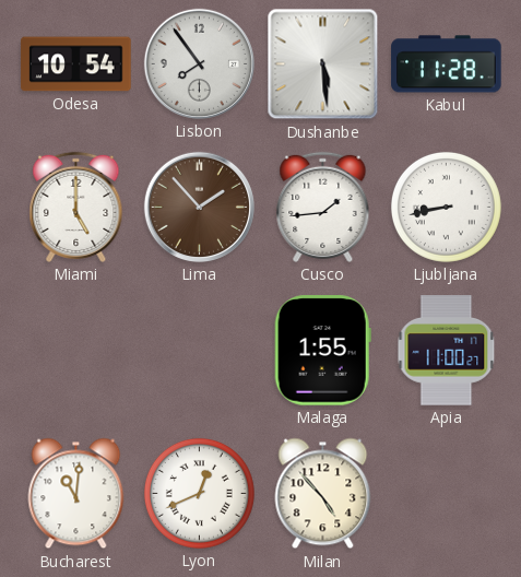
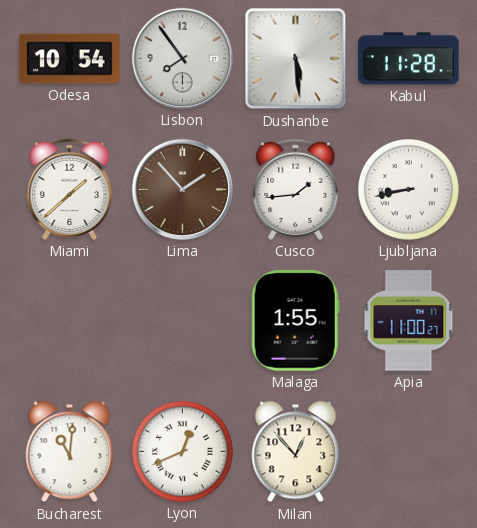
Miami: 5:00 -> 1:38 (70, 189)
Milan: 4:53 -> 12:53 (296, 452)
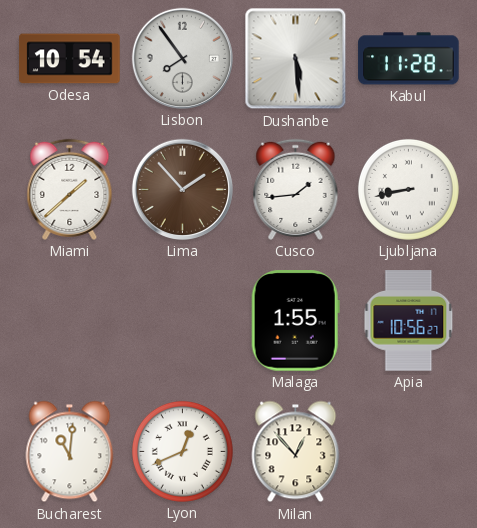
Apia: 11:00 -> 10:56 (409, 321)
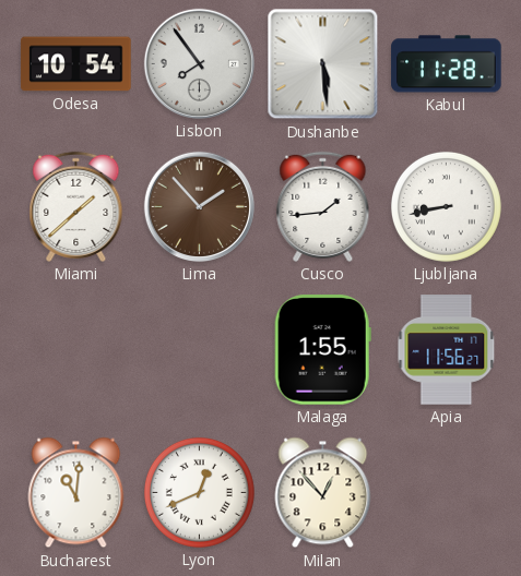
Apia: 10:56 -> 11:56 (447, 350)
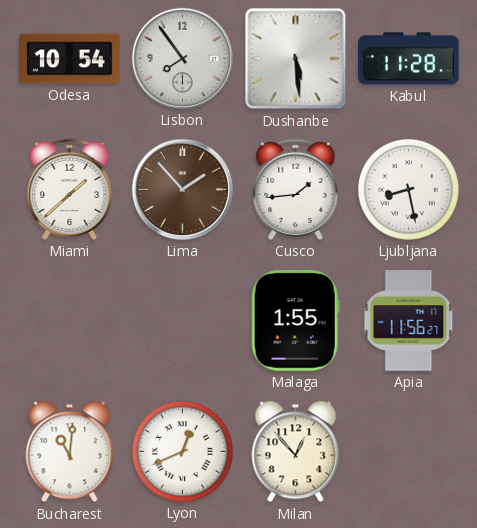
Ljubljana: 8:43 -> 8:28 (408, 189)
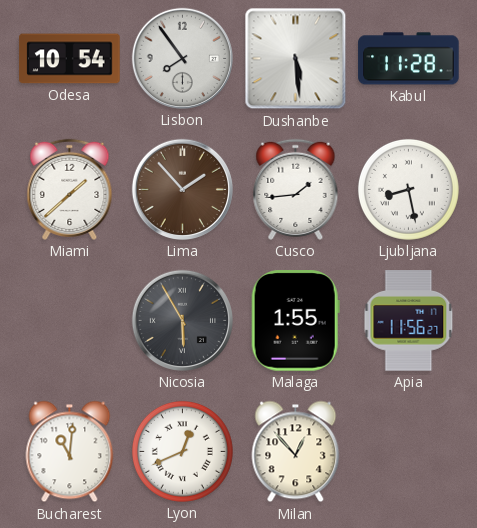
Nicosia: none -> 5:55 (182, 320)
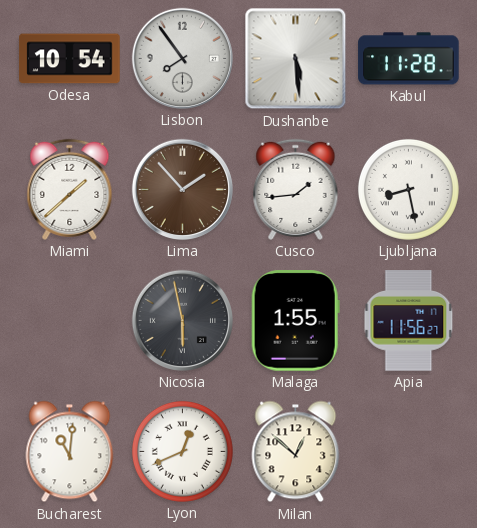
Nicosia: 5:55 -> 5:58 (182, 320)
Milan: 12:53 -> 12:52 (296, 452)
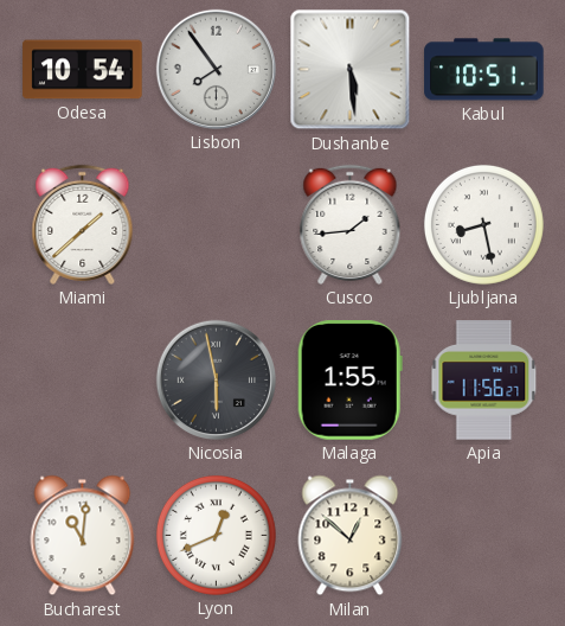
Kabul: 11:28 -> 10:51 (484, 70)
Lima: 1:53 -> none (182, 189)
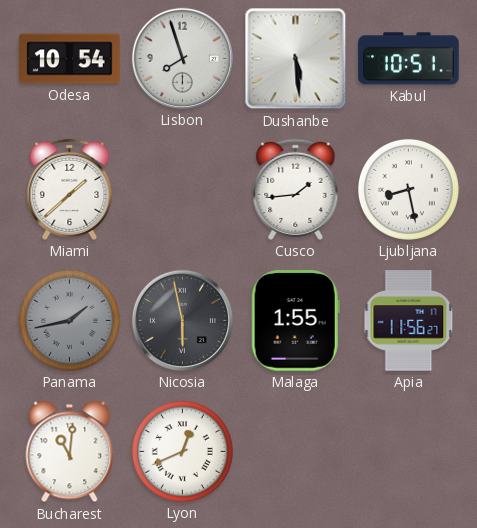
Lisbon: 7:54 -> 7:57 (182, 58)
Panama: none -> 1:43 (69, 320)
Milan: 12:52 -> none (351, 536)
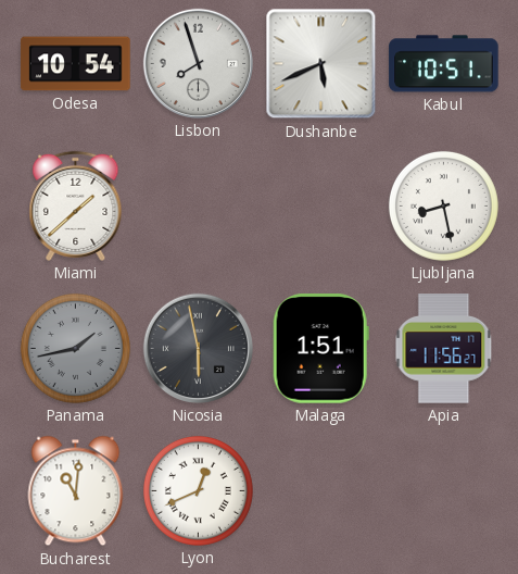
Dushanbe: 5:29 -> 5:41 (321, 64)
Cusco: 1:44 -> none (296, 189)
Malaga: 1:55 -> 1:51 (320, 349)
